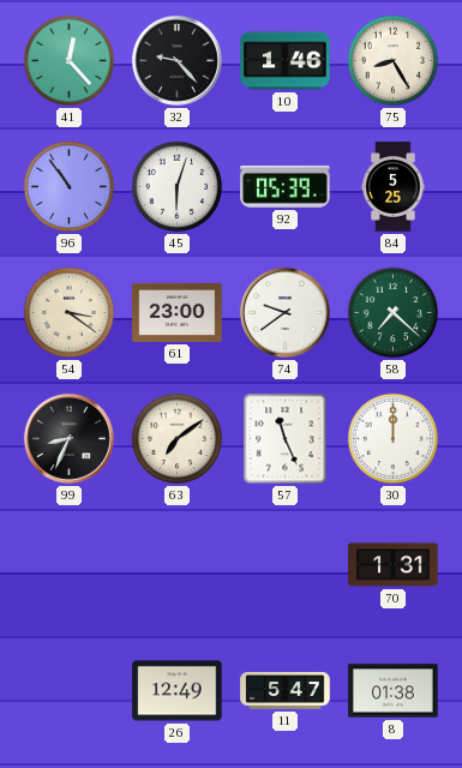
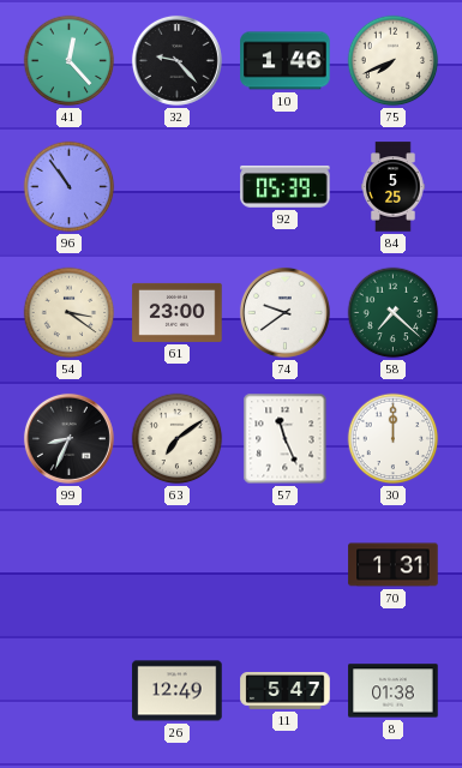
75: 8:25 -> 7:41 (394, 61)
45: 6:03 -> none (178, 187)
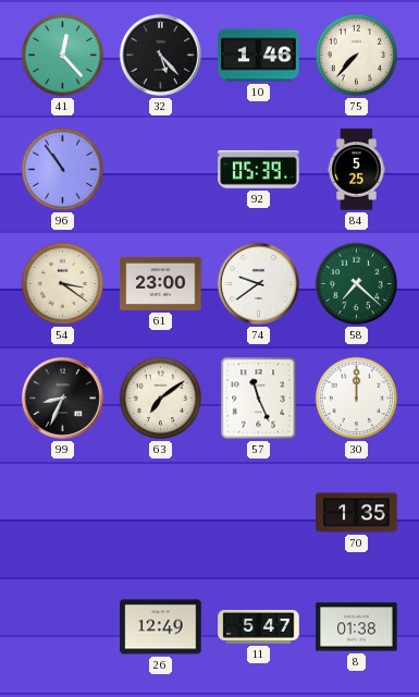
32: 9:23 -> 5:23 (160, 54)
75: 7:41 -> 7:37 (357, 56)
70: 1:31 -> 1:35 (357, 513)
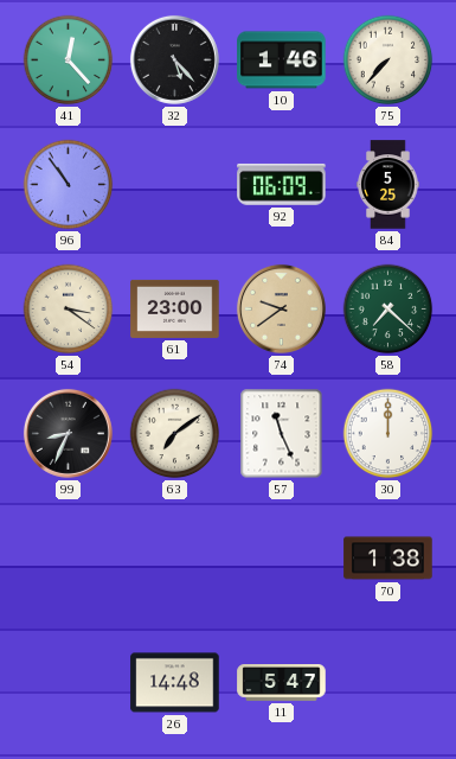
92: 05:39 -> 06:09 (282, 184)
74 dial: white -> champagne (281, 308)
70: 1:35 -> 1:38 (388, 559)
26: 12:49 -> 14:48 (175, 683)
8: 01:38 -> none (357, 627)
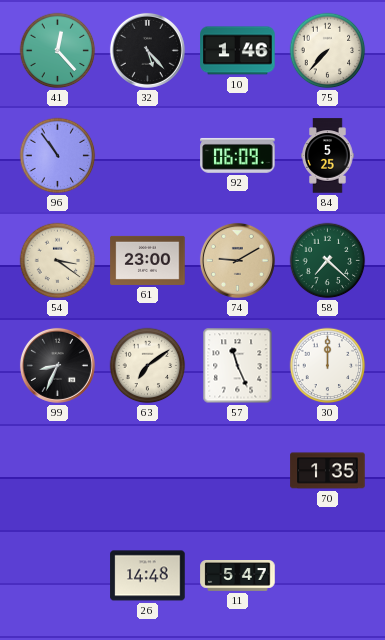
74: 9:39 -> 9:10 (237, 260)
70: 1:38 -> 1:35 (328, 471)
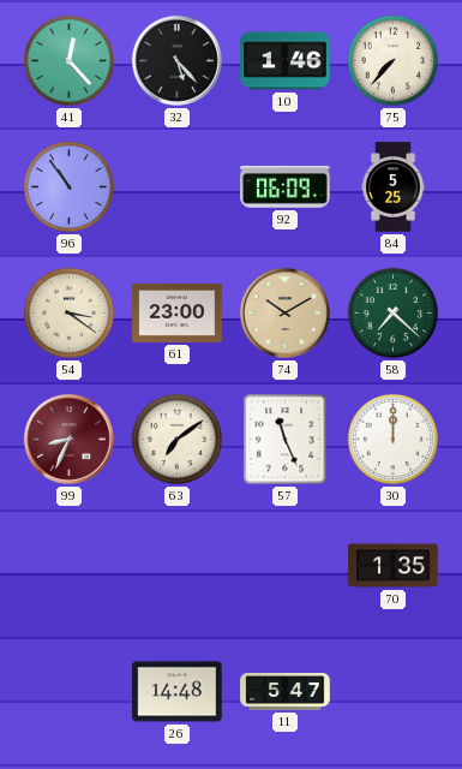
74: 9:10 -> 10:10 (284, 312)
99 dial: black -> burgundy (68, 439)
